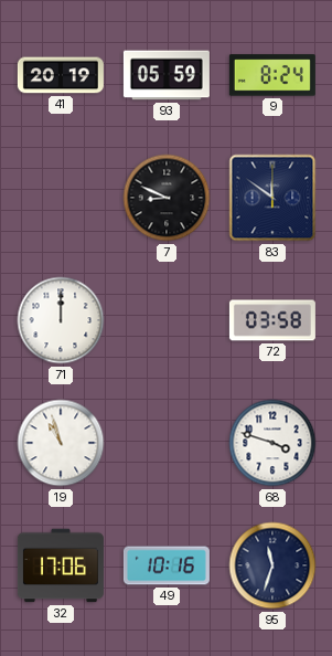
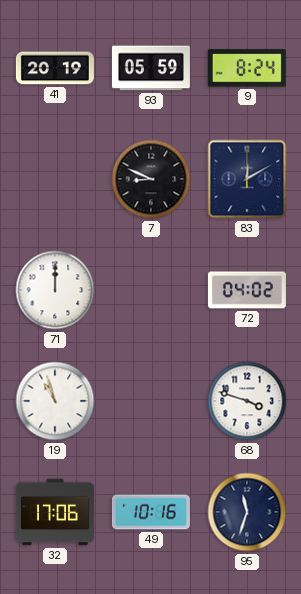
83: 11:51 -> 12:10 (247, 179)
72: 03:58 -> 04:02 (247, 290)
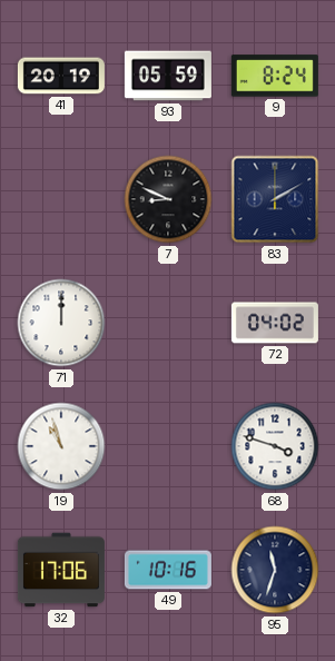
83: 12:10 -> 2:10 (275, 199)
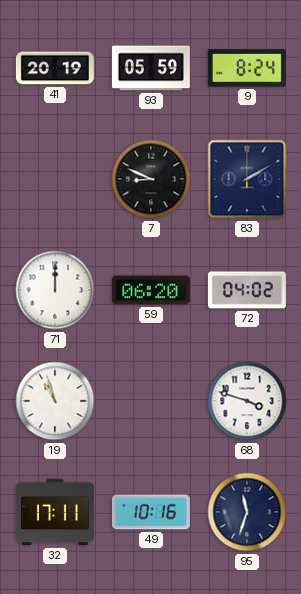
59: none -> 06:20 (151, 290)
32: 17:06 -> 17:11 (55, 512)
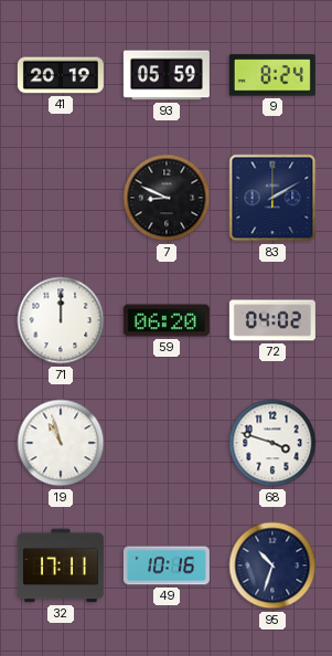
95: 11:33 -> 10:33 (272, 565)
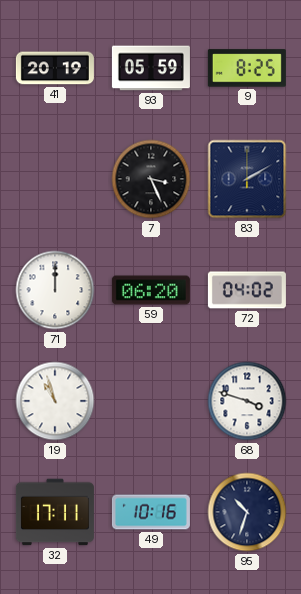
9: 8:24 -> 8:25 (247, 68)
7: 8:49 -> 3:26 (151, 179)
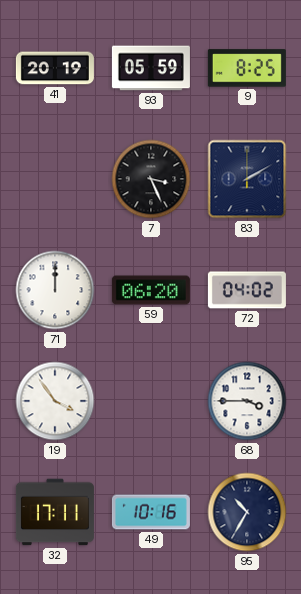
19: 10:57 -> 3:54 (55, 401)
68: 3:48 -> 3:45 (247, 401)
95: 10:33 -> 10:35 (247, 512)
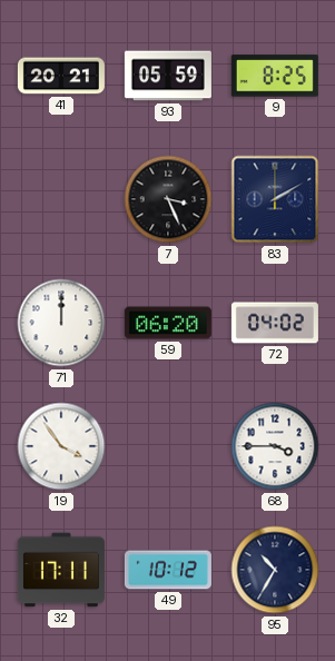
41: 20:19 -> 20:21 (61, 76)
49: 10:16 -> 10:12 (168, 570)
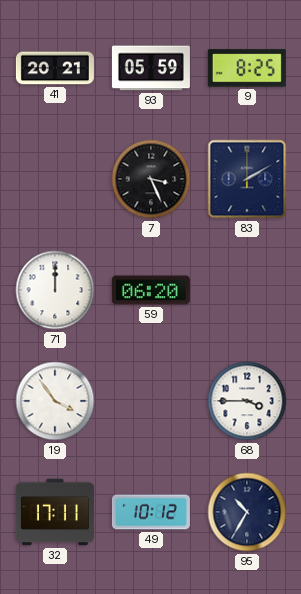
72: 04:02 -> none (275, 323)
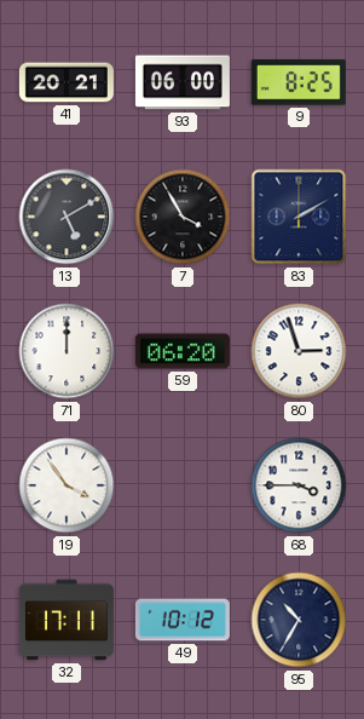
93: 05:59 -> 06:00 (183, 82)
13: none -> 5:10 (67, 217)
7: 3:26 -> 3:55 (183, 217)
80: none -> 2:57 (299, 351)
